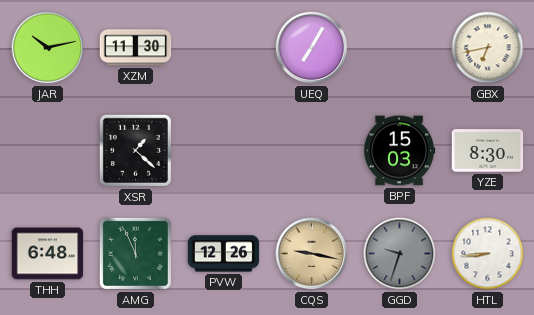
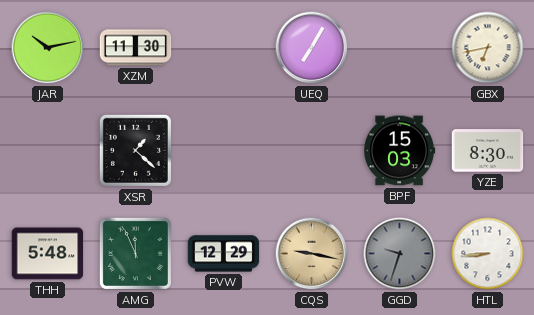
THH: 6:48 -> 5:48 (48, 254)
PVW: 12:26 -> 12:29 (224, 254)
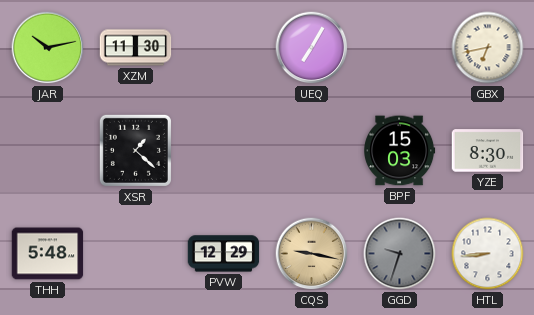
AMG: 11:56 -> none (135, 253)
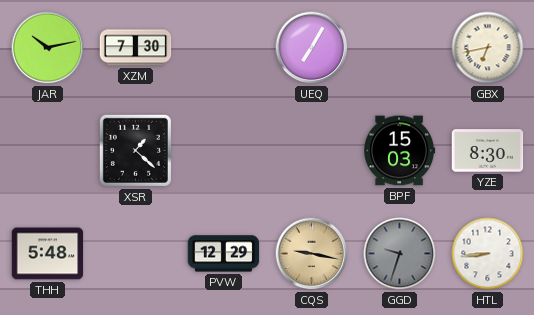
XZM: 11:30 -> 7:30 (136, 48)
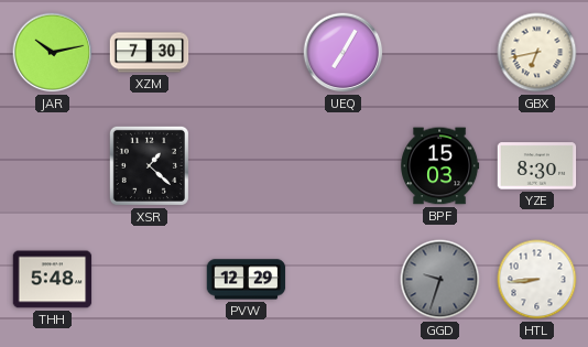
CQS: 9:17 -> none (312, 254)
